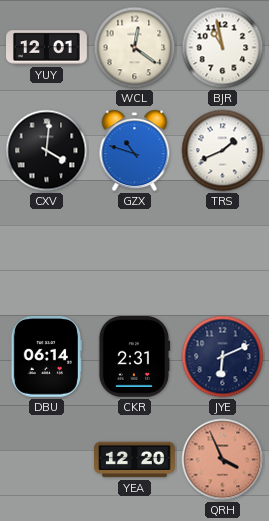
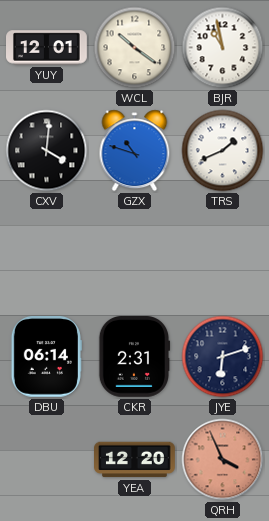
WCL: 12:21 -> 10:21 (135, 48)
JYE: 6:11 -> 6:12 (223, 357)
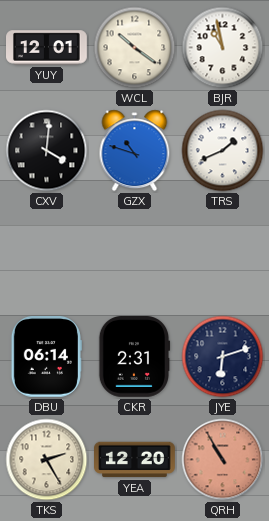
TKS: none -> 2:25 (47, 460)
QRH: 3:56 -> 10:55 (223, 460)
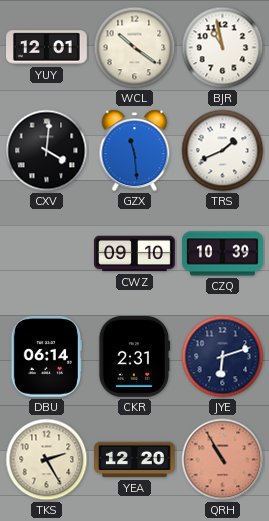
GZX: 10:48 -> 11:29 (135, 151)
CWZ: none -> 09:10 (135, 254)
CZQ: none -> 10:39 (223, 254)
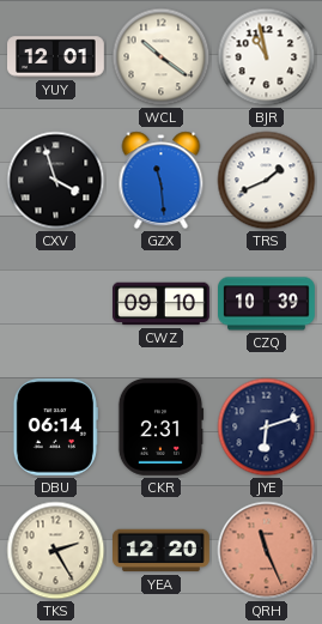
CXV: 4:01 -> 3:57 (56, 181)
QRH: 10:55 -> 11:26 (267, 551)
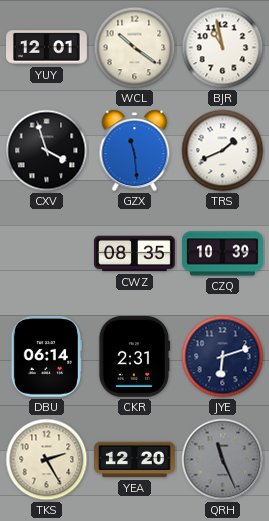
CWZ: 09:10 -> 08:35 (135, 254)
QRH dial: salmon -> grey (223, 460)
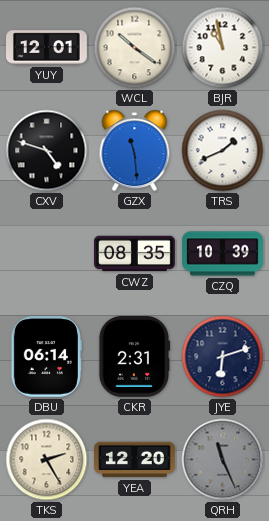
CXV: 3:57 -> 4:48 (47, 151)
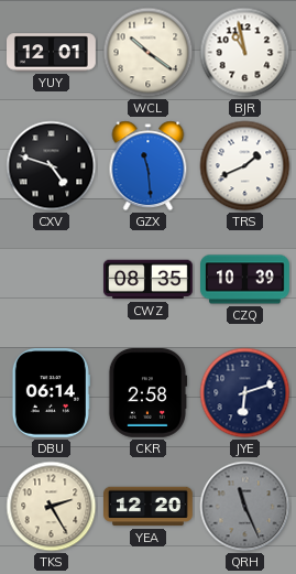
CKR: 2:31 -> 2:58 (147, 393)
